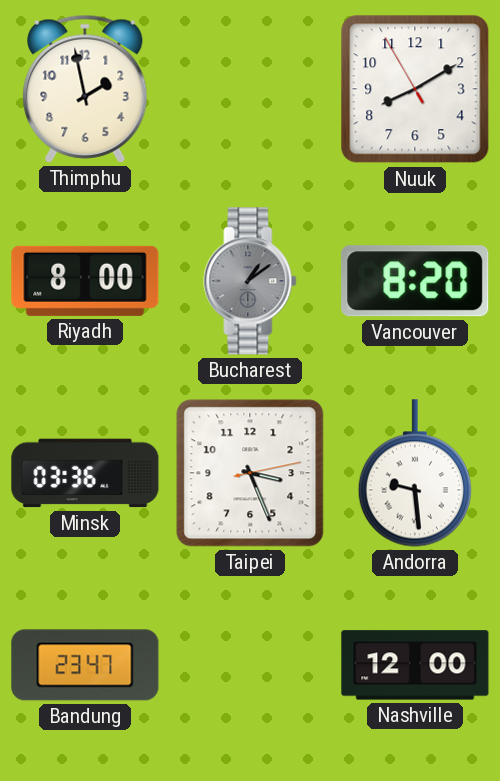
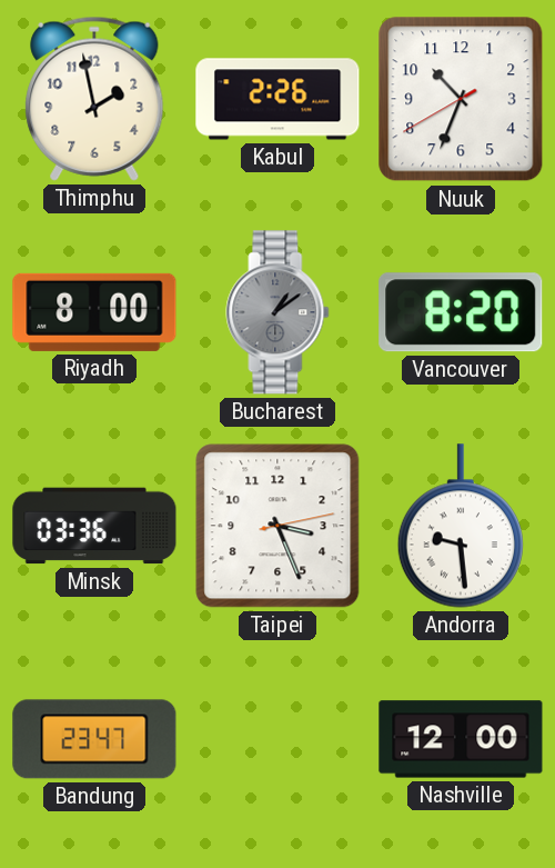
Kabul: none -> 2:26 (277, 99)
Nuuk: 8:09 -> 10:33 (461, 99)
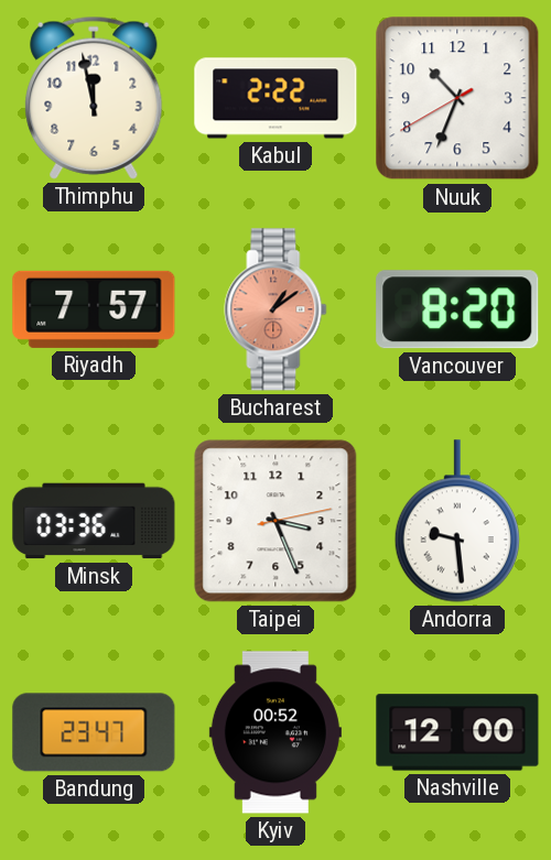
Thimphu: 1:58 -> 11:58 (94, 98)
Kabul: 2:26 -> 2:22 (275, 98)
Riyadh: 8:00 -> 7:57 (94, 309)
Bucharest dial: grey -> salmon (275, 309)
Kyiv: none -> 00:52 (275, 732)
